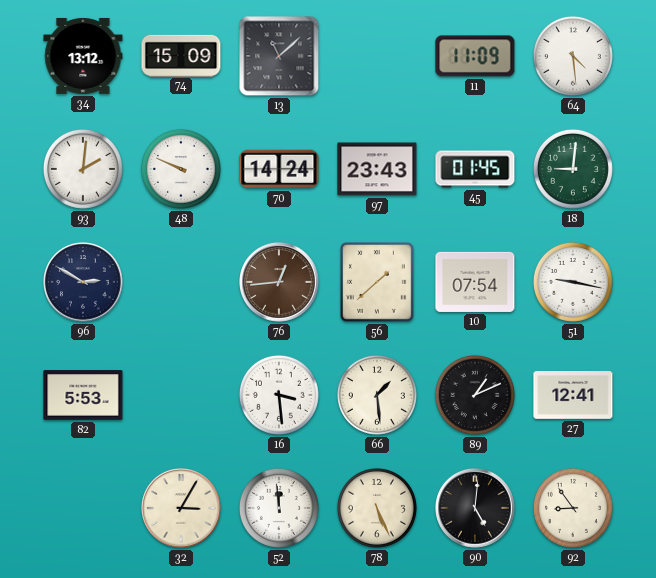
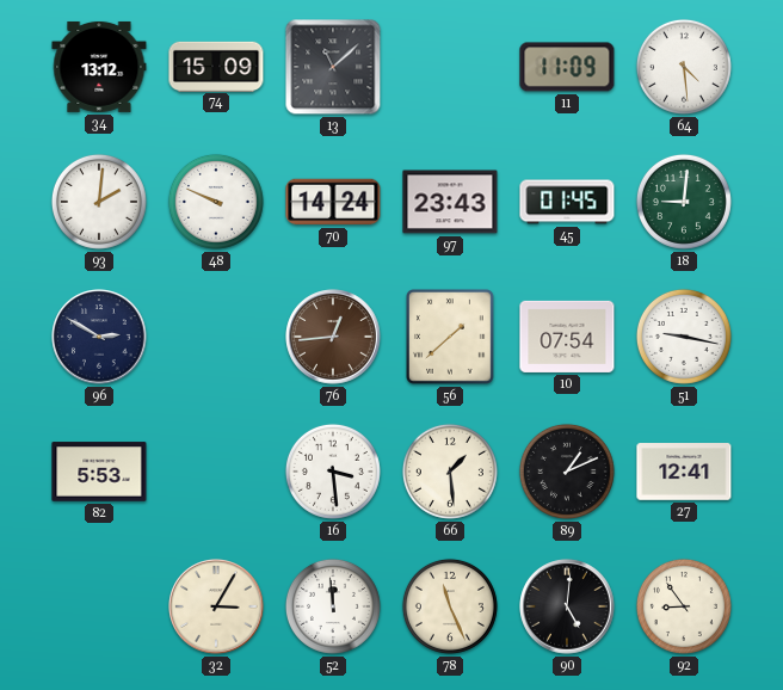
78: 5:26 -> 11:26 (450, 606)
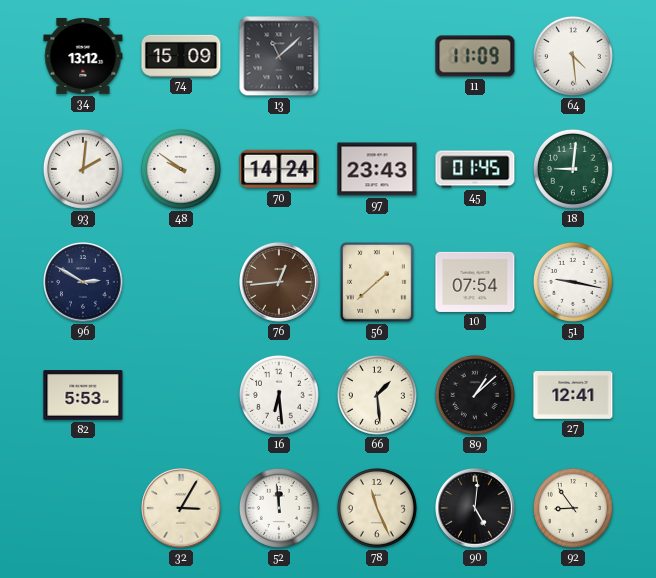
48: 9:49 -> 9:51 (181, 169)
16: 3:29 -> 6:29 (279, 395)
89: 1:11 -> 1:08 (475, 395)
